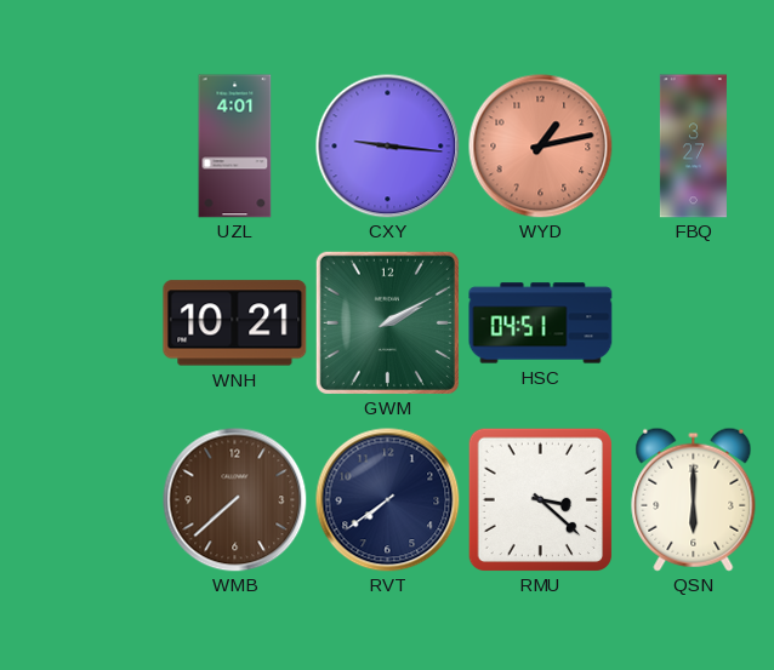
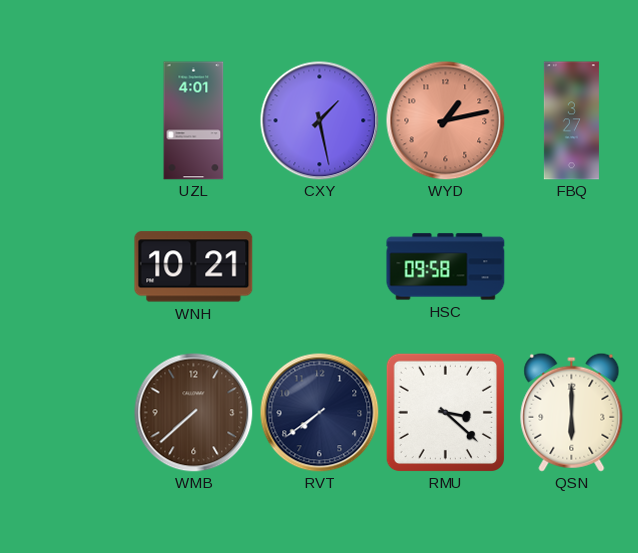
CXY: 9:16 -> 1:28 (320, 121)
GWM: 2:10 -> none (387, 322)
HSC: 04:51 -> 09:58 (446, 267)
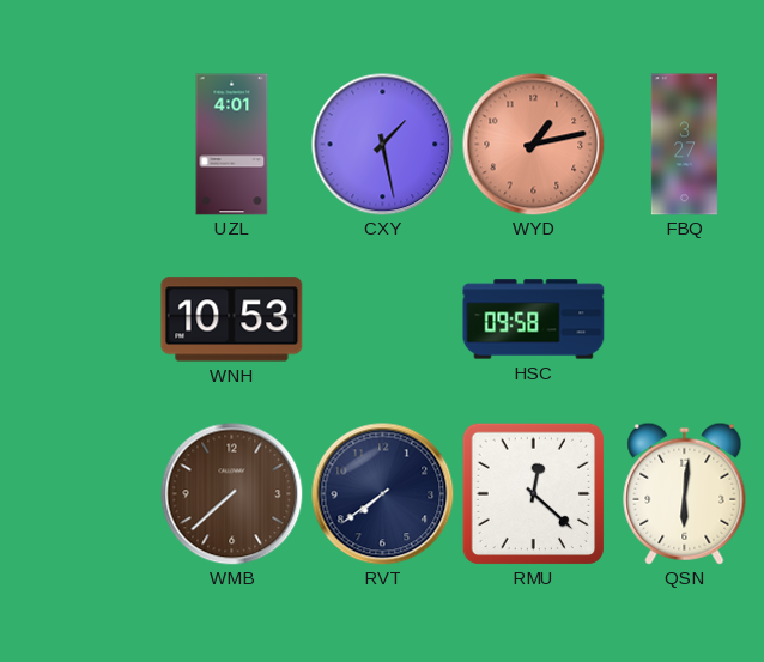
WNH: 10:21 -> 10:53 (232, 320)
RMU: 3:22 -> 12:22 (533, 493)
QSN: 6:00 -> 6:01 (685, 493)
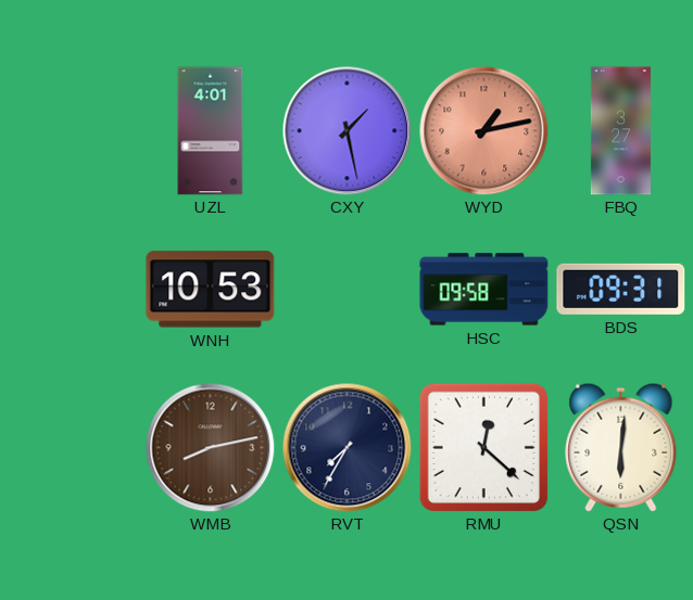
BDS: none -> 09:31 (621, 289)
WMB: 7:38 -> 8:13 (211, 448)
RVT: 7:39 -> 7:35 (348, 448)
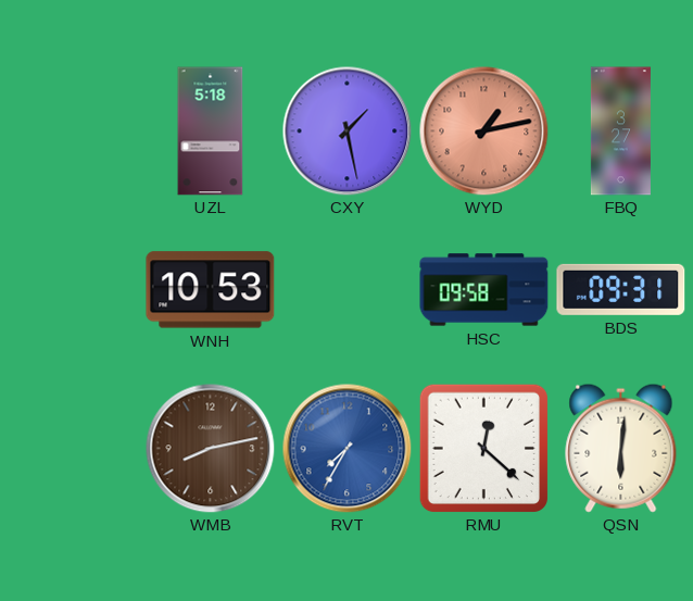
UZL: 4:01 -> 5:18 (211, 132)
RVT dial: navy -> blue (348, 449)
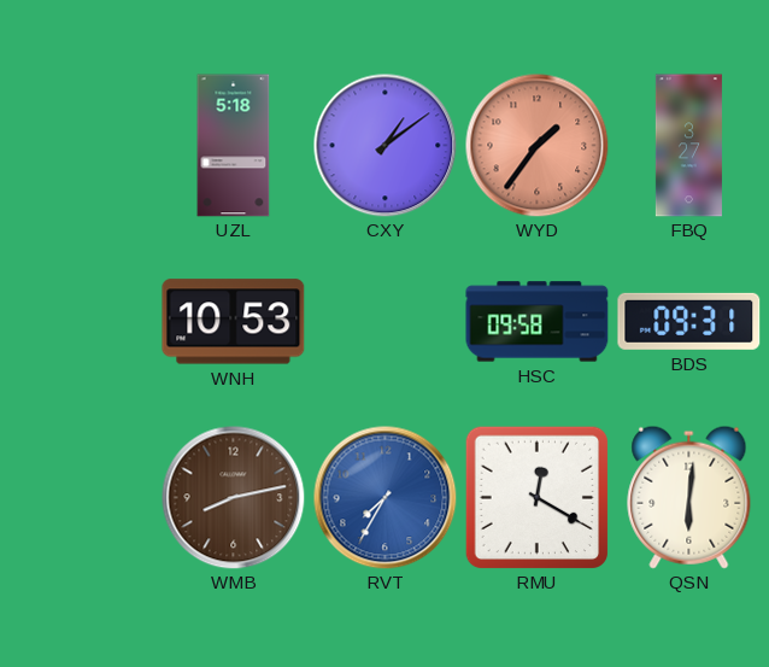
CXY: 1:28 -> 1:09 (386, 146)
WYD: 1:13 -> 1:36 (538, 146)
RMU: 12:22 -> 12:20 (536, 497)
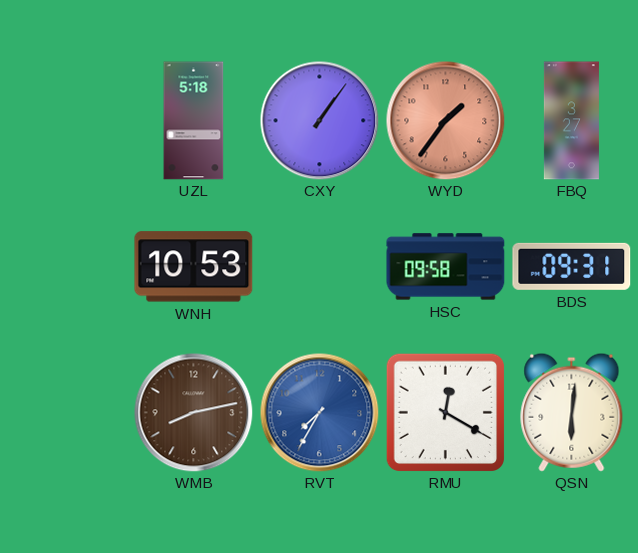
CXY: 1:09 -> 1:06 (320, 121)
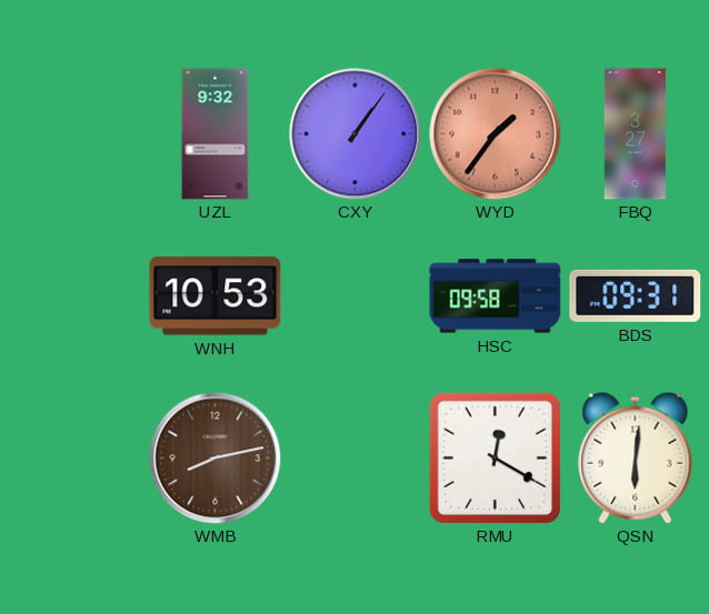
UZL: 5:18 -> 9:32 (216, 134)
RVT: 7:35 -> none (320, 413)
